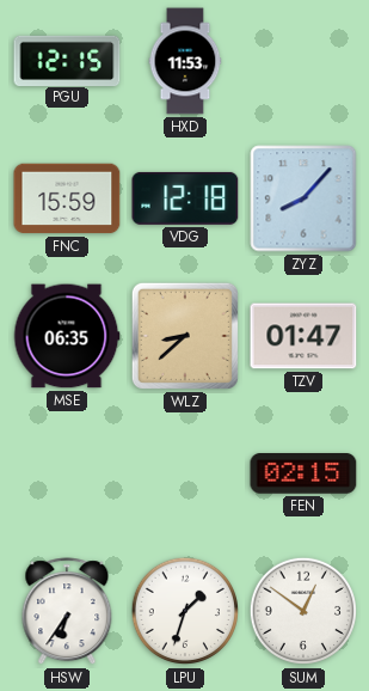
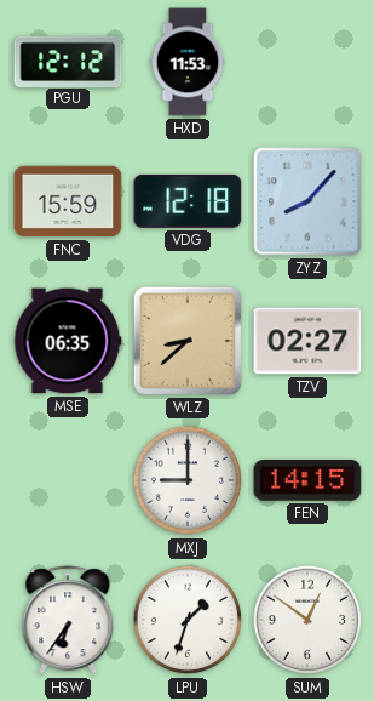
PGU: 12:15 -> 12:12 (68, 61)
TZV: 01:47 -> 02:27 (307, 341)
MXJ: none -> 9:00 (188, 480)
FEN: 02:15 -> 14:15 (307, 480)
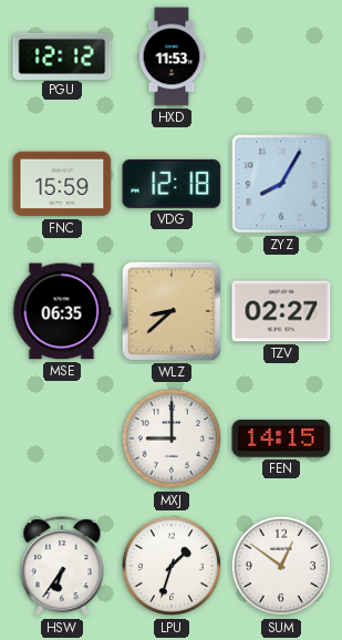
ZYZ: 8:07 -> 8:05 (281, 184)
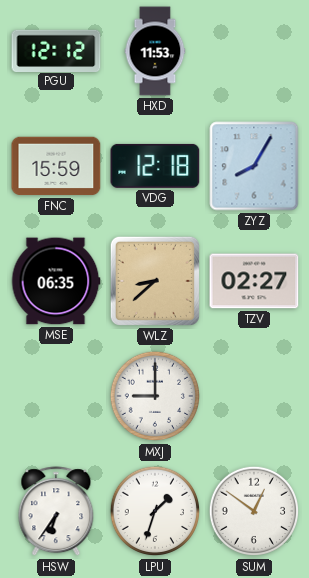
FEN: 14:15 -> none (281, 438)
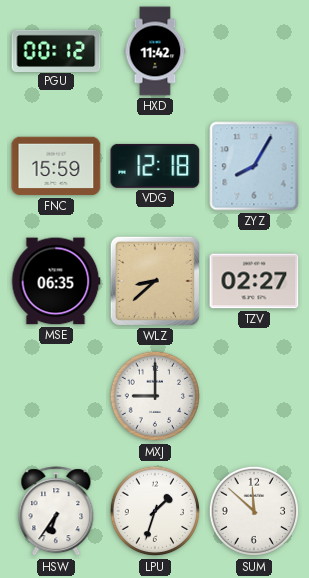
PGU: 12:12 -> 00:12 (56, 50)
HXD: 11:53 -> 11:42 (155, 51)
SUM: 12:51 -> 11:52 (254, 511)
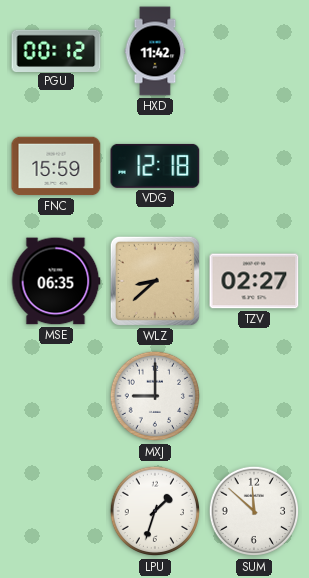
ZYZ: 8:05 -> none (254, 166)
HSW: 6:36 -> none (56, 512)
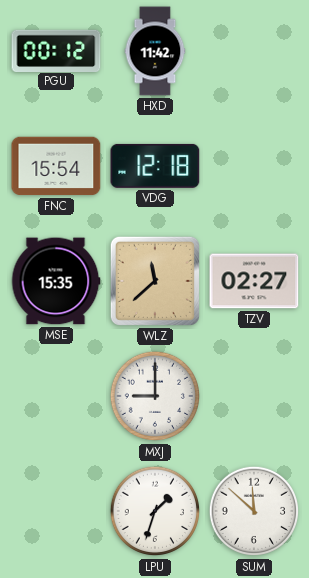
FNC: 15:59 -> 15:54 (56, 166)
MSE: 06:35 -> 15:35 (56, 281)
WLZ: 8:38 -> 11:38 (155, 281)
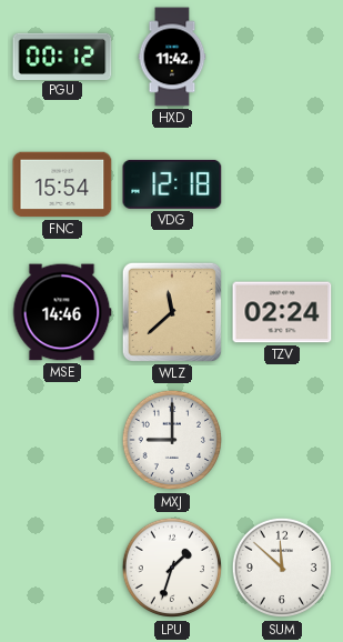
MSE: 15:35 -> 14:46 (62, 312)
TZV: 02:27 -> 02:24 (282, 312)
